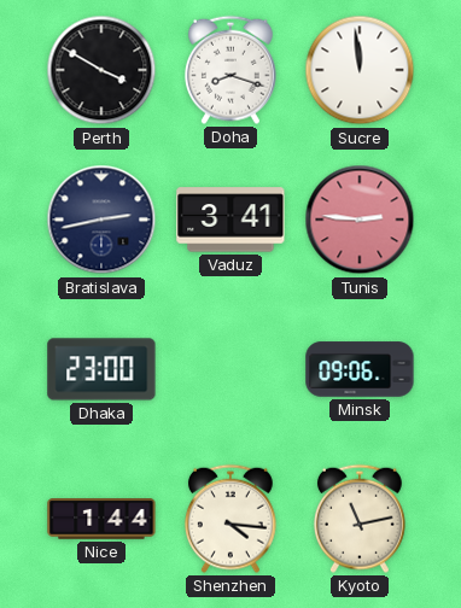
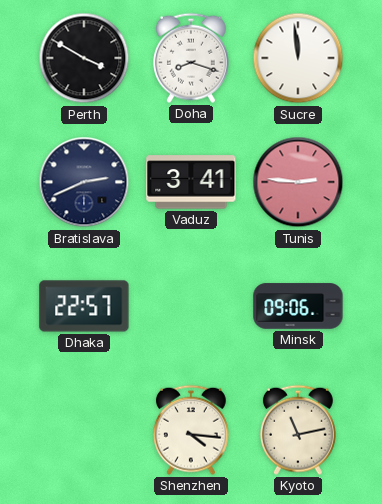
Bratislava: 2:43 -> 2:41 (84, 182)
Dhaka: 23:00 -> 22:57 (84, 306)
Nice: 1:44 -> none (101, 520)
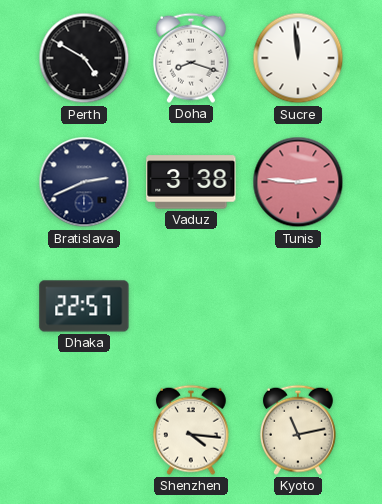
Perth: 3:50 -> 4:50 (84, 58)
Vaduz: 3:41 -> 3:38 (191, 182)
Minsk: 09:06 -> none (298, 306)
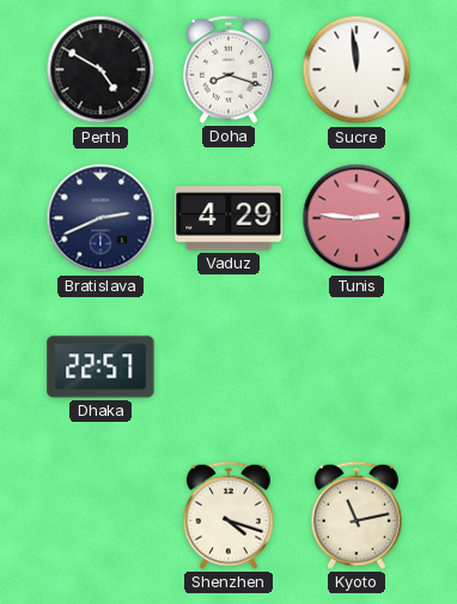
Vaduz: 3:38 -> 4:29 (228, 218)
Shenzhen: 4:16 -> 4:18 (228, 515)
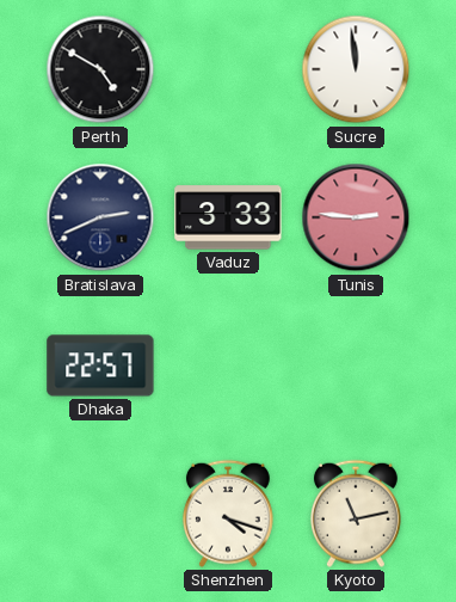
Doha: 8:18 -> none (228, 70)
Vaduz: 4:29 -> 3:33 (228, 217)
